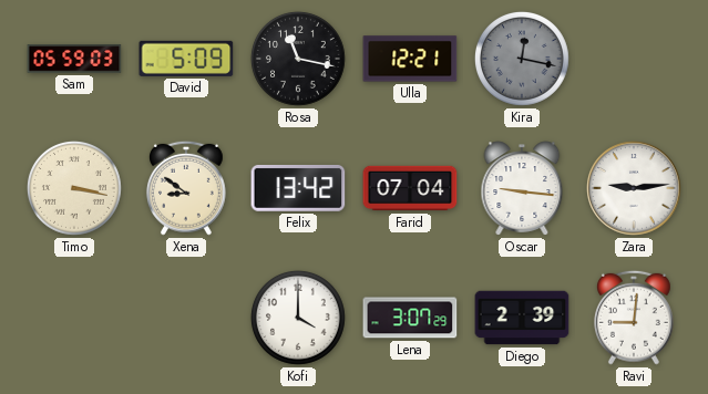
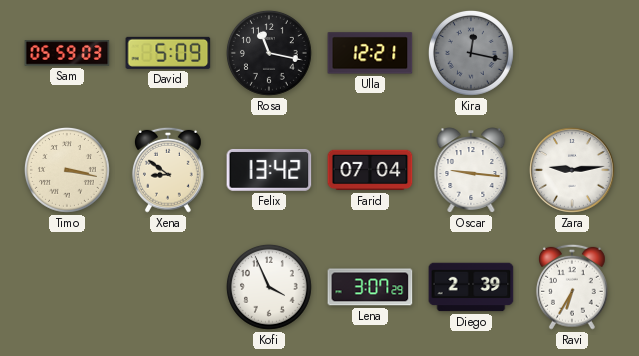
Kofi: 4:00 -> 3:56 (269, 287)
Ravi: 9:01 -> 6:35 (572, 287)
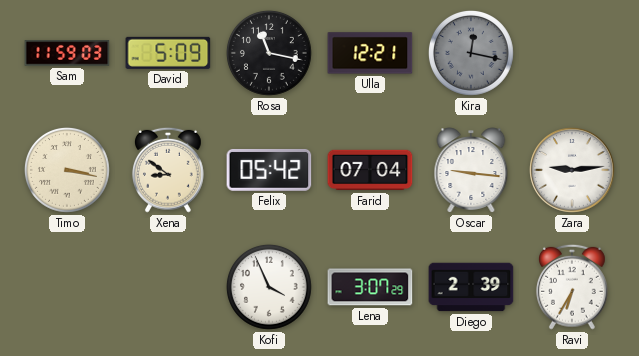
Sam: 05:59 -> 11:59 (67, 53)
Felix: 13:42 -> 05:42 (269, 170)
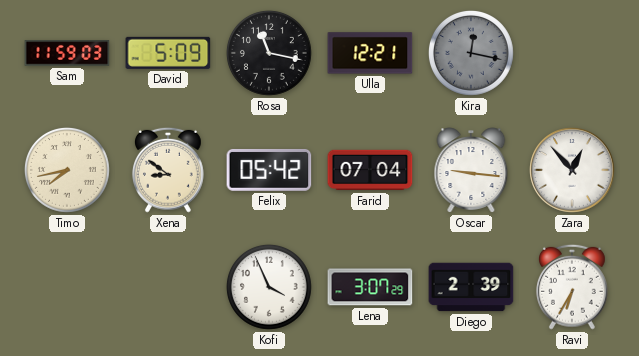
Timo: 3:17 -> 7:43 (67, 170)
Zara: 9:14 -> 12:53 (572, 170)
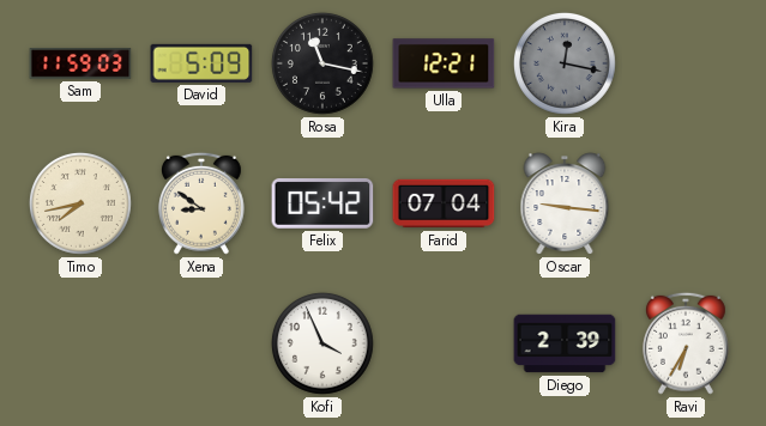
Zara: 12:53 -> none (572, 170)
Lena: 3:07 -> none (370, 287)
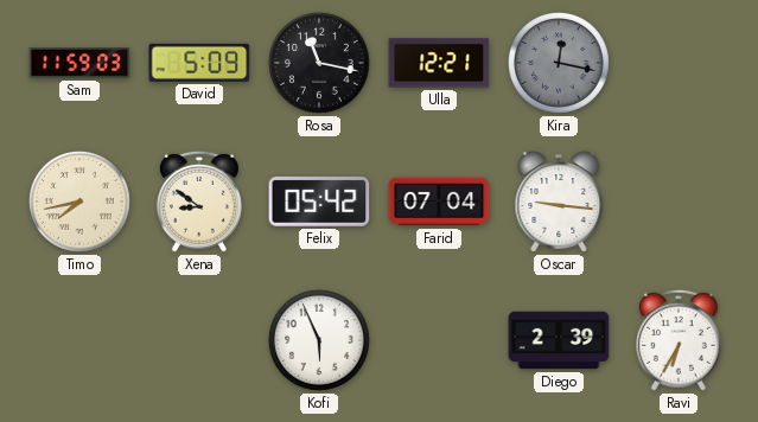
Kofi: 3:56 -> 5:56 (319, 340)
